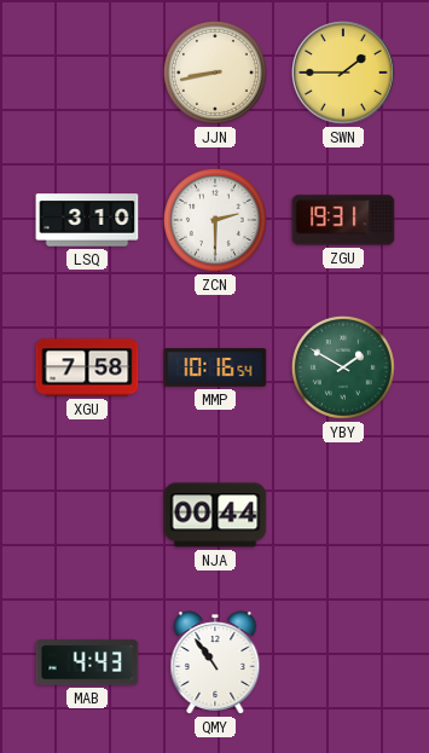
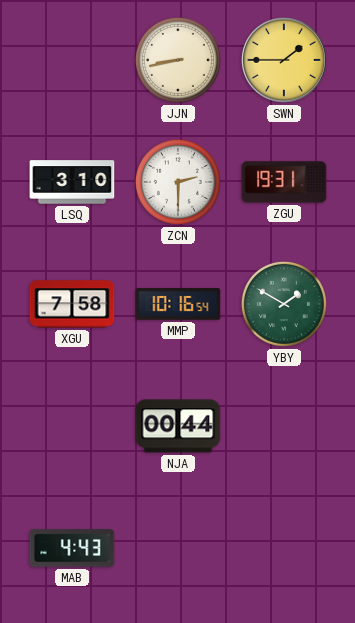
QMY: 10:54 -> none (215, 662)
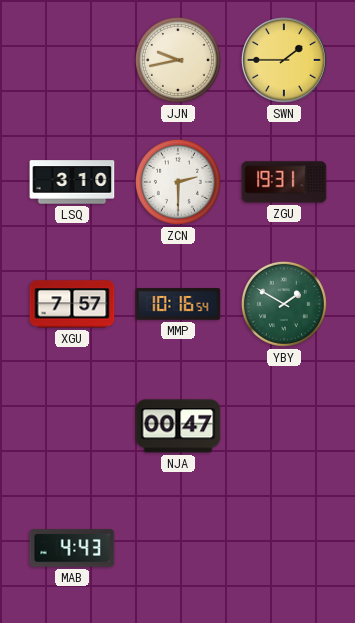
JJN: 8:43 -> 9:43 (178, 60)
XGU: 7:58 -> 7:57 (72, 304)
NJA: 00:44 -> 00:47 (178, 426)
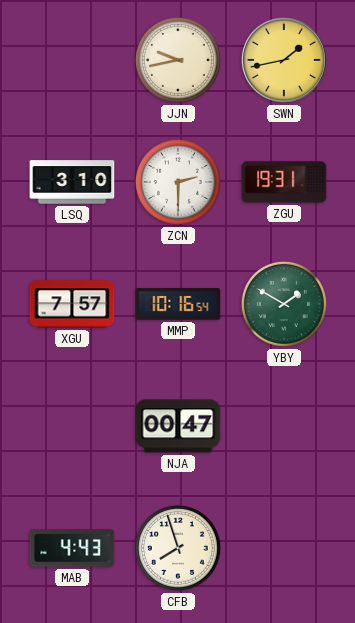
SWN: 1:45 -> 1:43 (285, 61)
CFB: none -> 7:57 (178, 548)
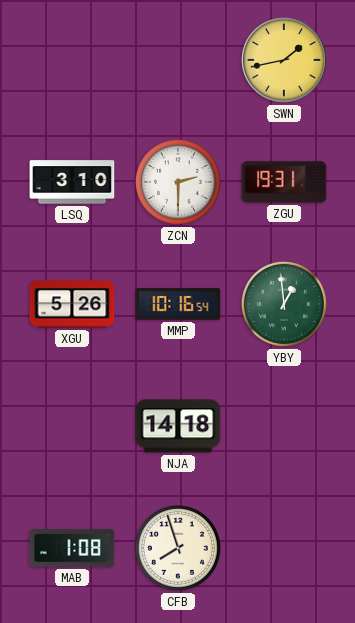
JJN: 9:43 -> none (178, 60)
XGU: 7:57 -> 5:26 (72, 304)
YBY: 1:50 -> 12:59 (284, 304)
NJA: 00:47 -> 14:18 (178, 426)
MAB: 4:43 -> 1:08 (72, 548)
